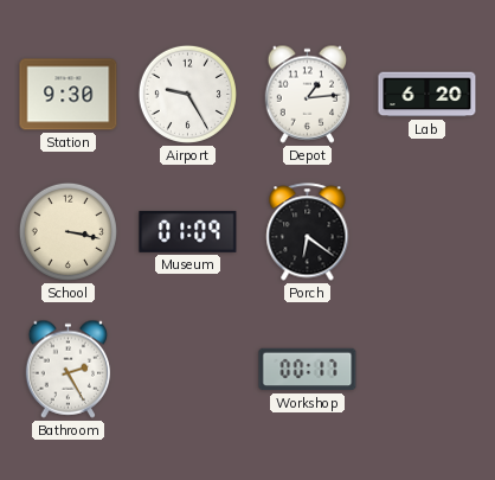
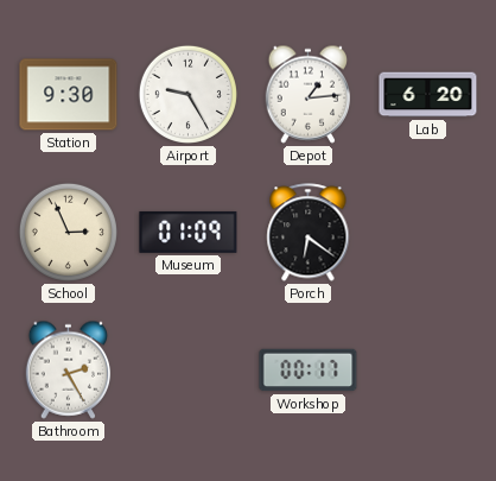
School: 3:17 -> 2:56 (68, 232)
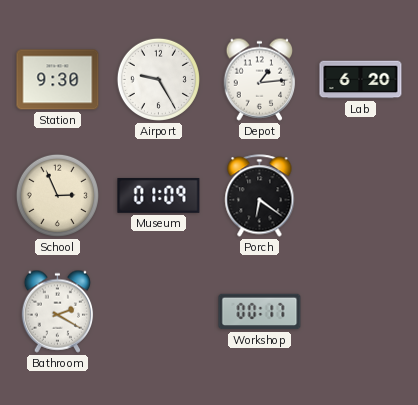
Bathroom: 2:25 -> 2:20 (58, 311)
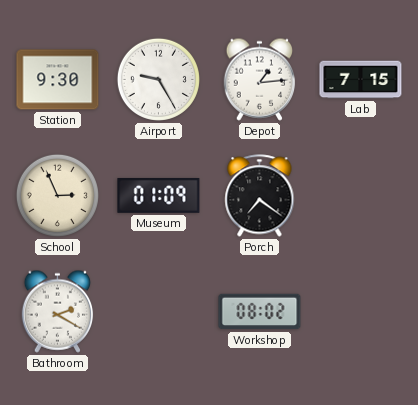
Lab: 6:20 -> 7:15 (361, 80)
Porch: 6:21 -> 7:21 (260, 196)
Workshop: 00:17 -> 08:02 (260, 312)
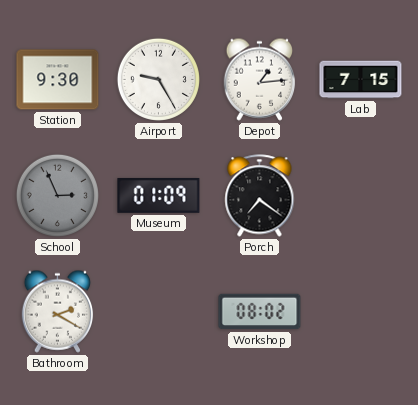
School dial: cream -> grey (57, 195)
